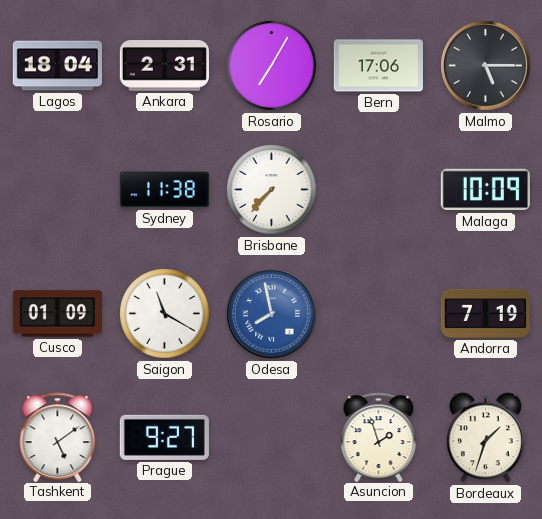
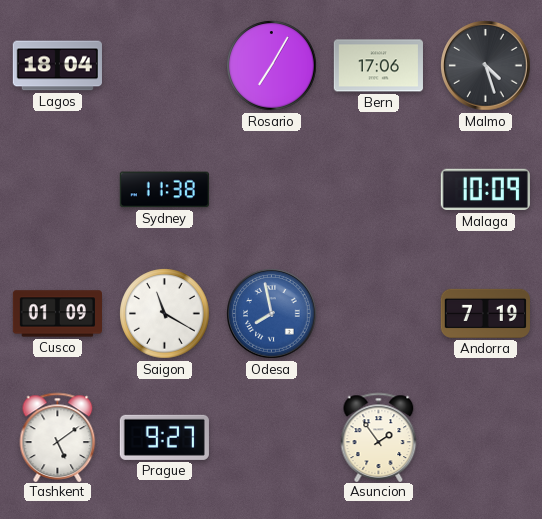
Ankara: 2:31 -> none (164, 66)
Malmo: 5:15 -> 4:27 (486, 66)
Brisbane: 7:37 -> none (272, 190)
Asuncion: 1:57 -> 1:54 (379, 437)
Bordeaux: 1:33 -> none (485, 438)
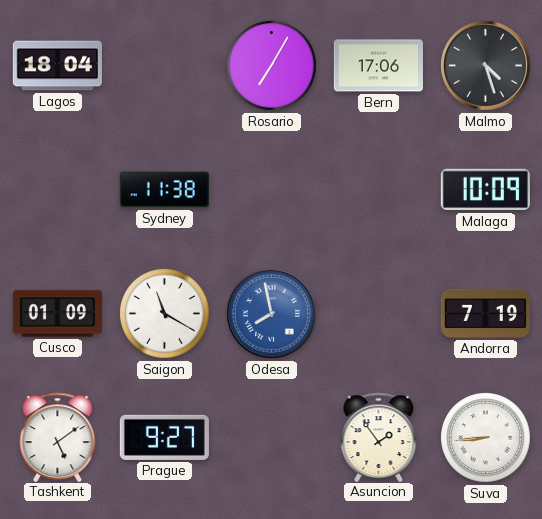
Suva: none -> 8:44 (486, 438)
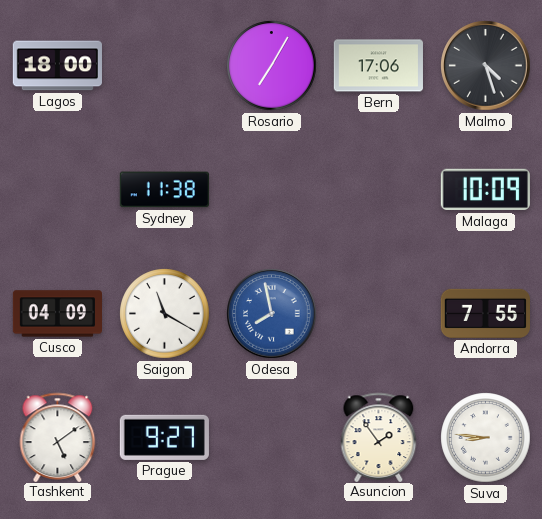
Lagos: 18:04 -> 18:00 (57, 66)
Cusco: 01:09 -> 04:09 (57, 314)
Andorra: 7:19 -> 7:55 (485, 313)
Suva: 8:44 -> 8:46 (486, 438)
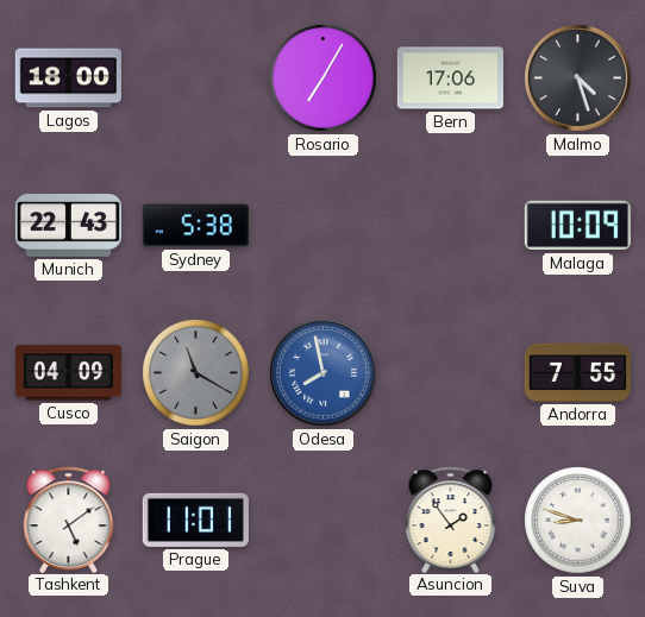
Munich: none -> 22:43 (68, 226)
Sydney: 11:38 -> 5:38 (195, 226)
Saigon dial: white -> grey (196, 373)
Prague: 9:27 -> 11:01 (195, 520)
Suva: 8:46 -> 8:48 (578, 521)
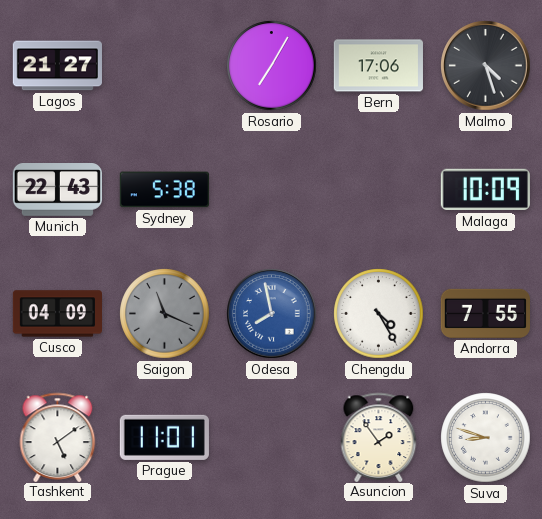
Lagos: 18:00 -> 21:27 (57, 66)
Saigon: 11:20 -> 11:19 (165, 314)
Chengdu: none -> 4:25 (379, 314)
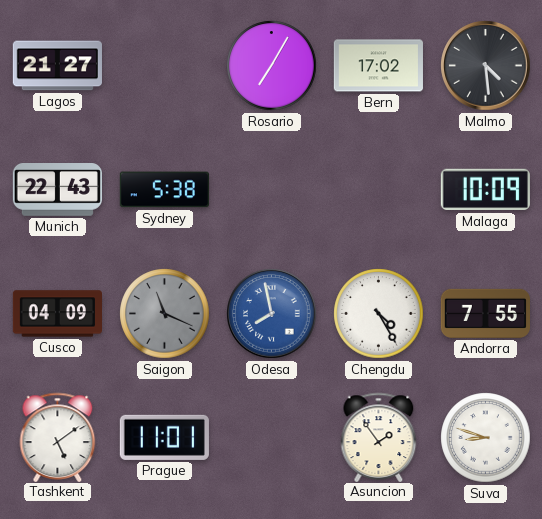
Bern: 17:06 -> 17:02 (378, 66)
Malmo: 4:27 -> 4:29 (486, 66)
